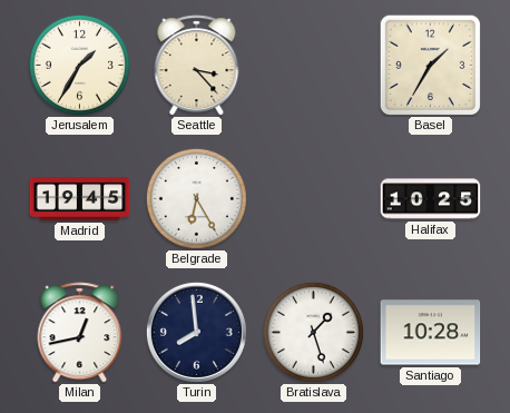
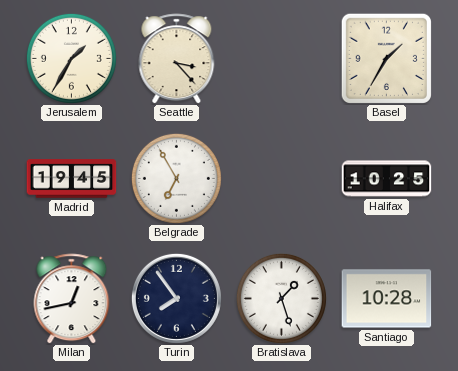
Belgrade: 6:25 -> 6:55 (176, 178)
Turin: 7:59 -> 7:54 (176, 298)
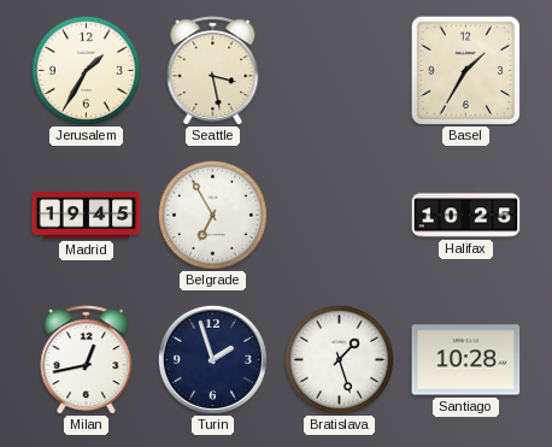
Seattle: 3:23 -> 3:28 (213, 71)
Turin: 7:54 -> 1:57 (212, 359)
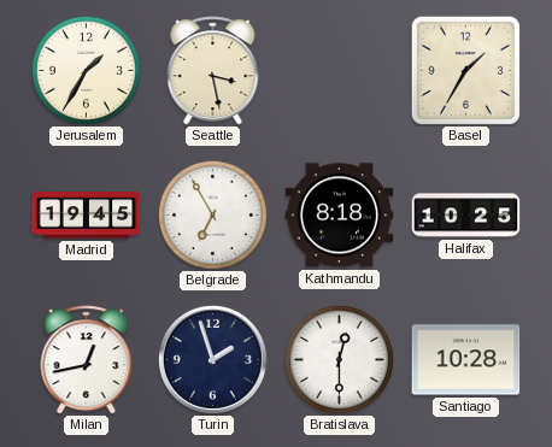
Kathmandu: none -> 8:18 (340, 216)
Bratislava: 1:27 -> 12:30 (339, 359)
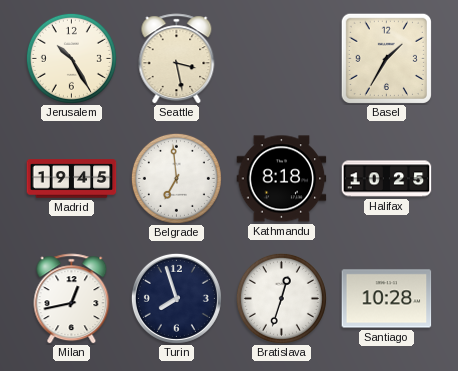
Jerusalem: 1:35 -> 10:25 (71, 58)
Belgrade: 6:55 -> 6:59 (176, 178)
Turin: 1:57 -> 7:57 (176, 298)
Bratislava: 12:30 -> 12:33 (281, 298)
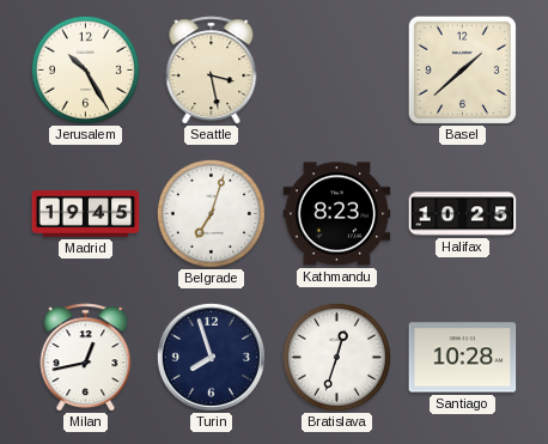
Basel: 1:35 -> 1:38 (462, 69)
Belgrade: 6:59 -> 7:03 (211, 213)
Kathmandu: 8:18 -> 8:23 (337, 214)
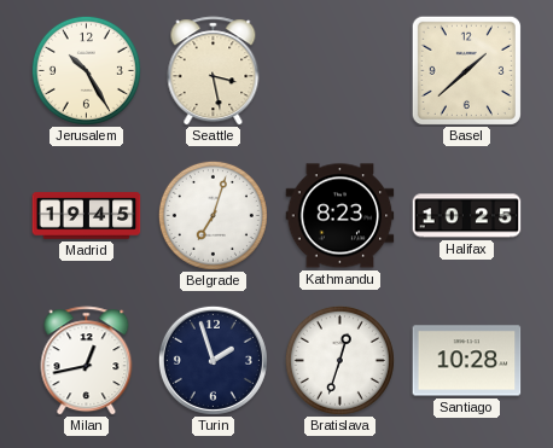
Turin: 7:57 -> 1:57 (213, 360)
